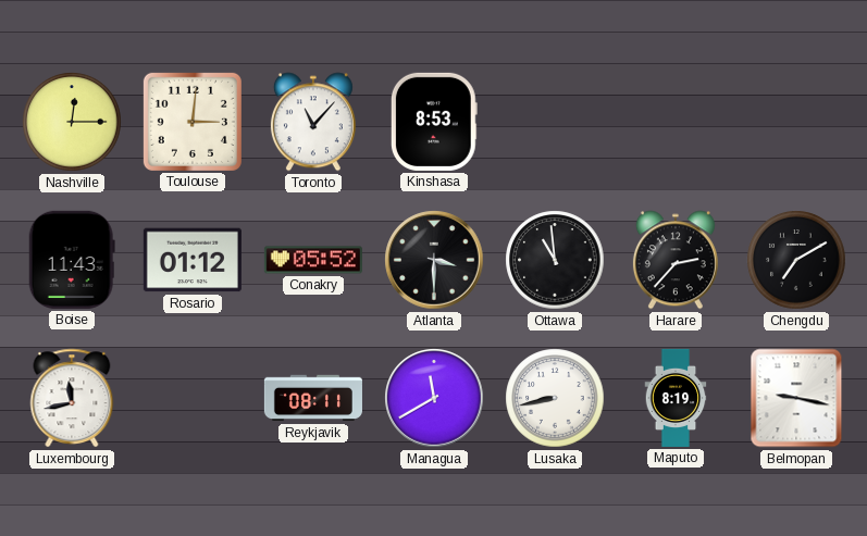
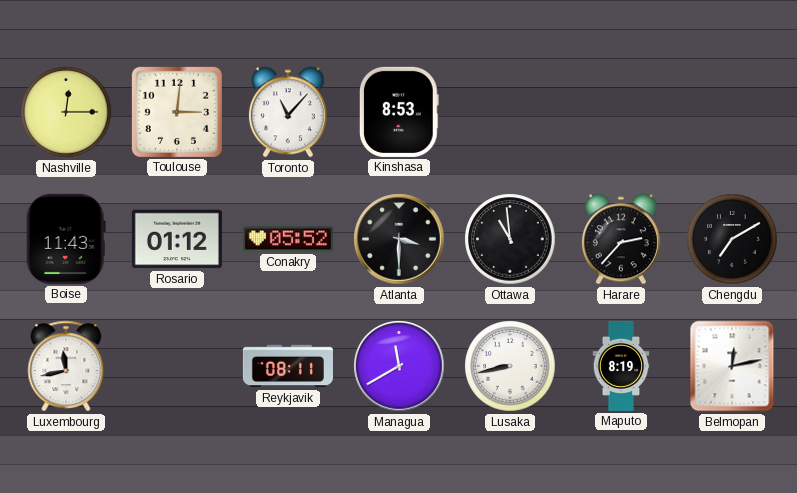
Belmopan: 9:17 -> 12:13 (732, 366)
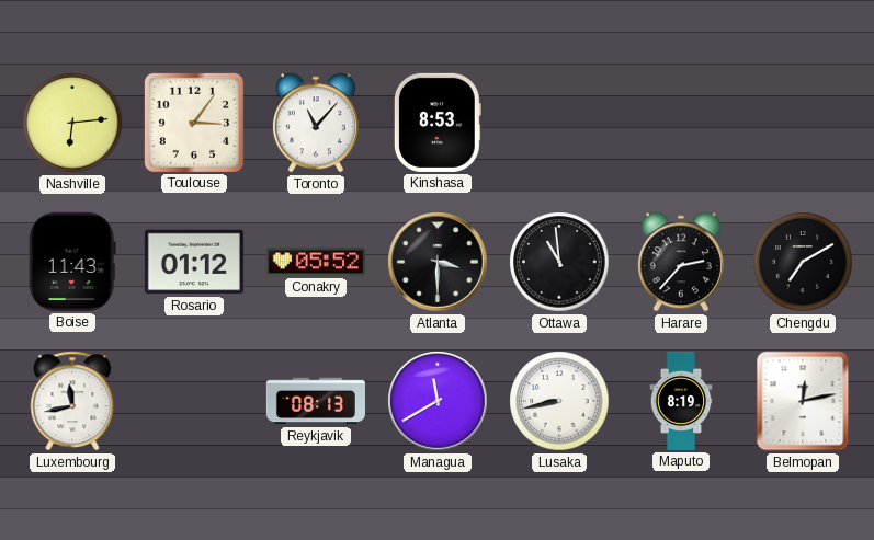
Nashville: 12:15 -> 6:14 (72, 123)
Toulouse: 3:01 -> 3:06 (194, 123)
Reykjavik: 08:11 -> 08:13 (316, 401)
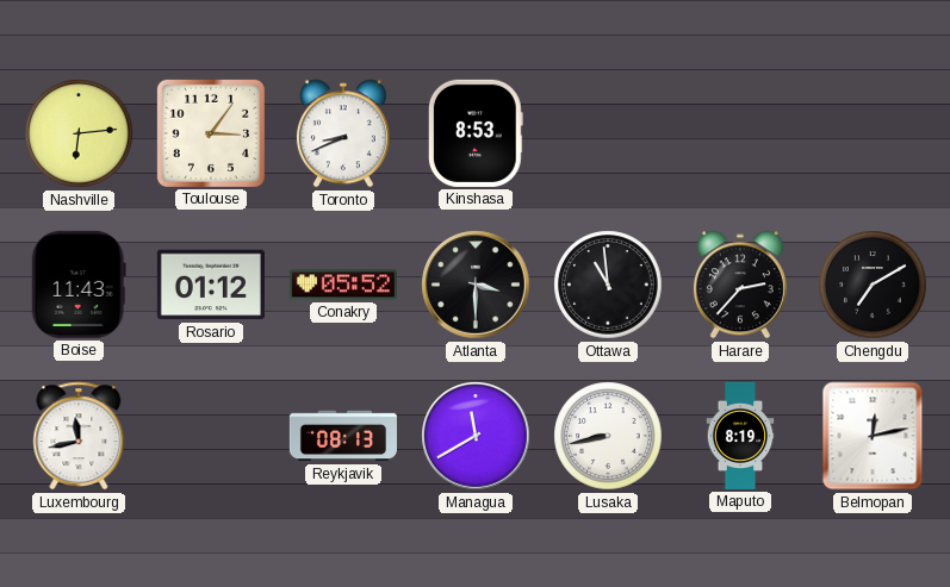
Toronto: 11:07 -> 8:41 (343, 133)
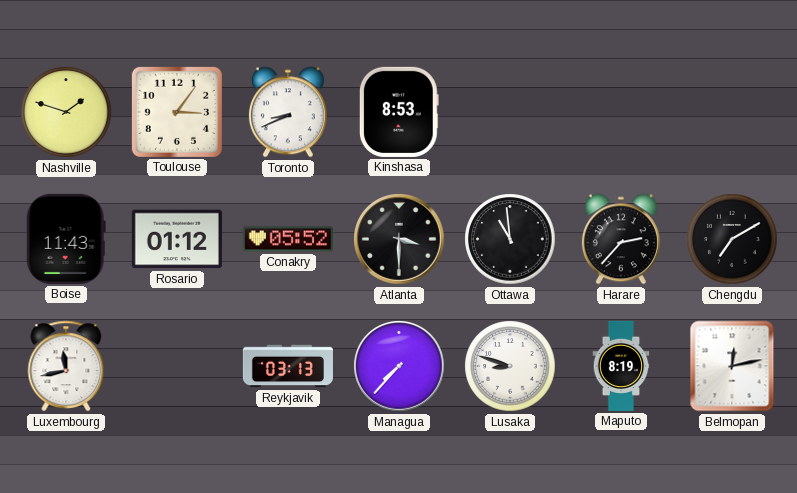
Nashville: 6:14 -> 1:48 (66, 112)
Reykjavik: 08:13 -> 03:13 (288, 366)
Managua: 11:40 -> 7:37 (399, 366)
Lusaka: 8:43 -> 8:48 (510, 366)
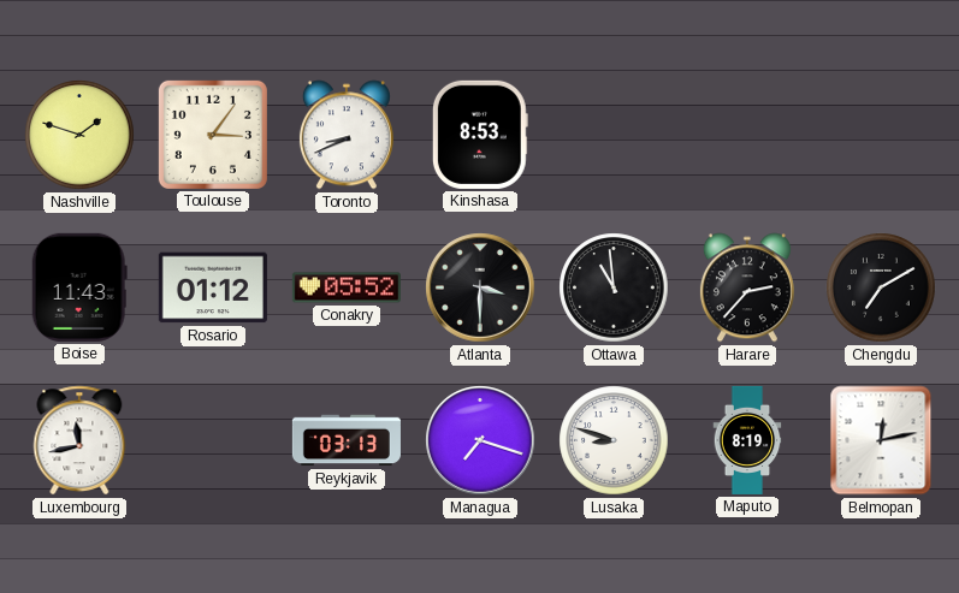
Managua: 7:37 -> 7:18 (480, 440)
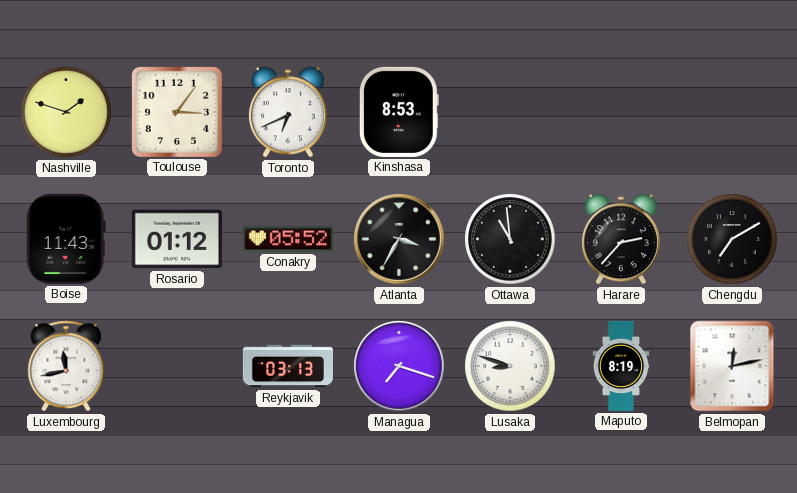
Toronto: 8:41 -> 6:41 (288, 112)
Atlanta: 3:30 -> 3:35 (399, 239)
